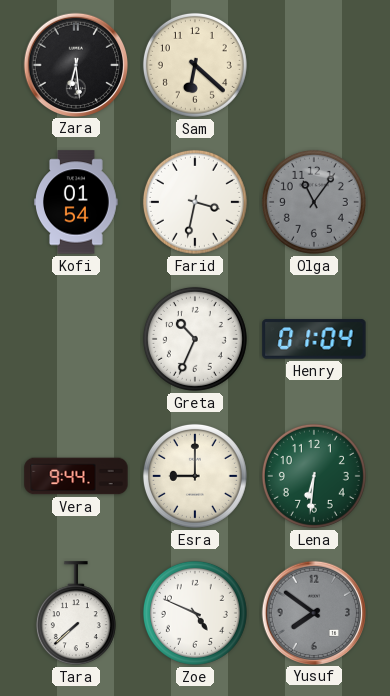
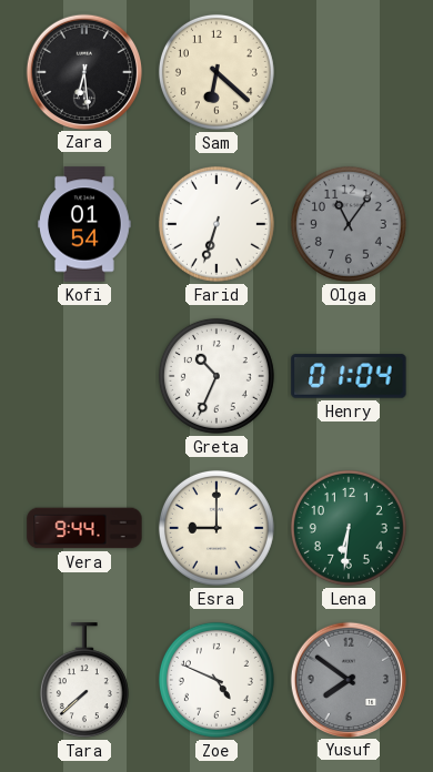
Farid: 3:32 -> 6:33 (216, 224)
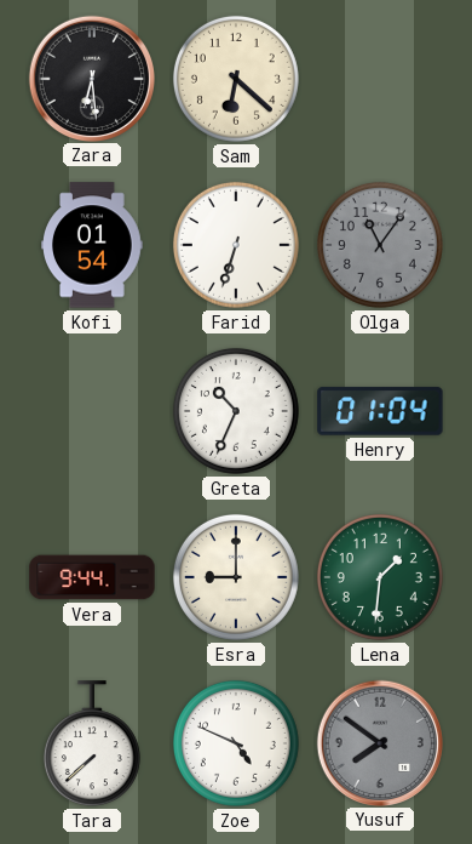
Lena: 6:31 -> 1:31 (380, 577)
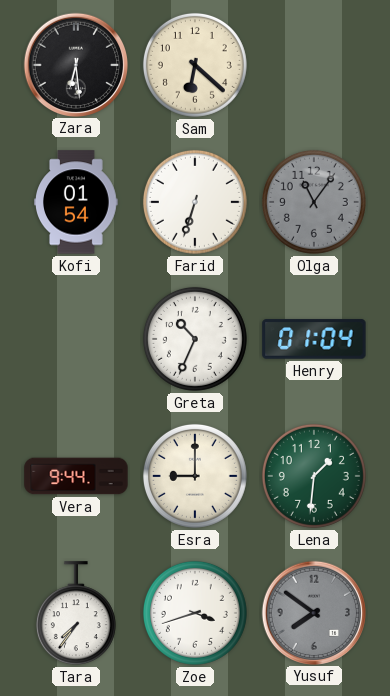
Tara: 7:38 -> 7:36 (76, 614)
Zoe: 4:49 -> 3:42 (195, 613)
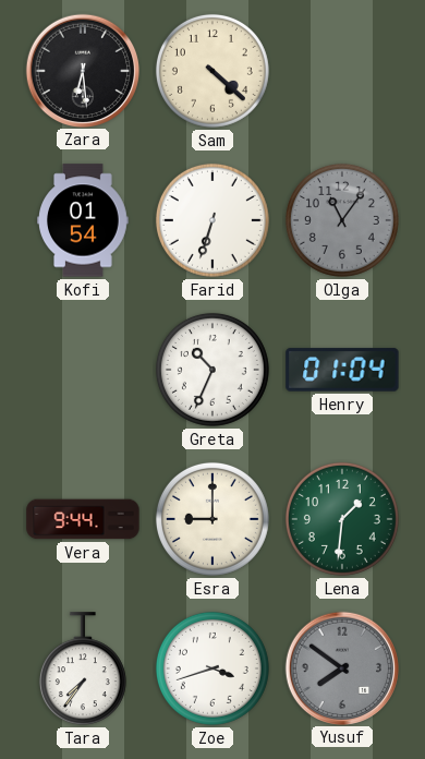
Sam: 6:22 -> 4:22 (212, 71)
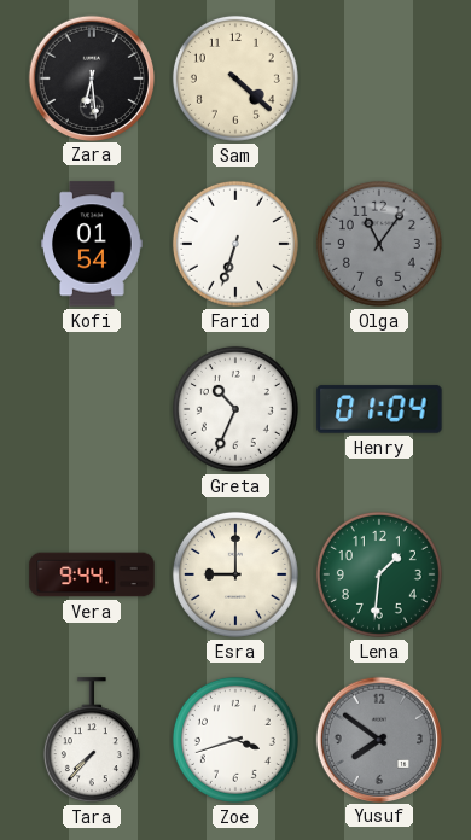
Tara: 7:36 -> 7:37 (92, 741)
